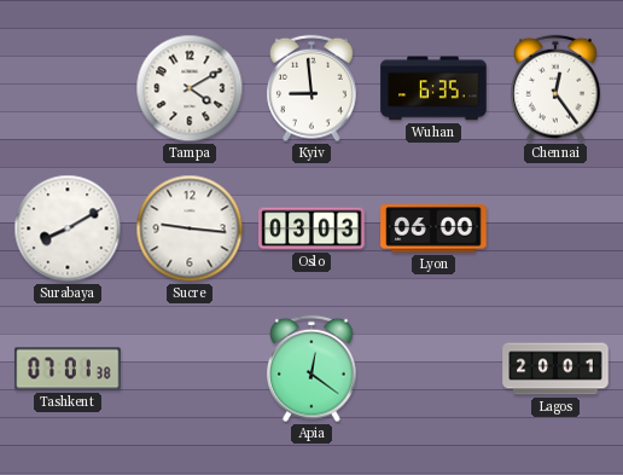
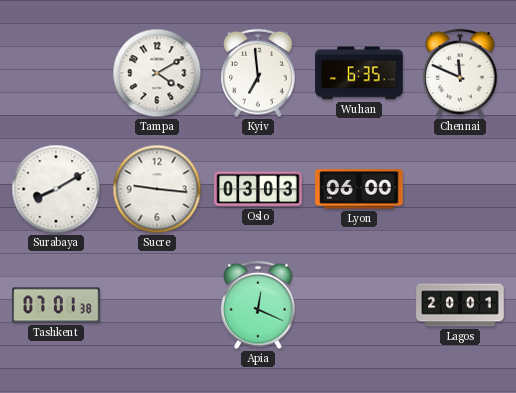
Kyiv: 8:59 -> 6:59 (258, 73)
Chennai: 12:24 -> 11:49 (460, 73)
Apia: 12:21 -> 12:19 (258, 305)
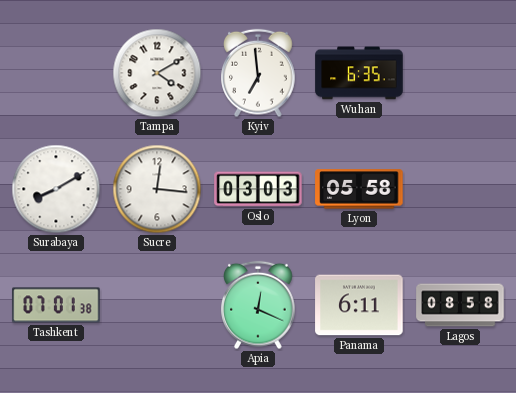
Chennai: 11:49 -> none (460, 73)
Sucre: 9:16 -> 12:16 (157, 189)
Lyon: 06:00 -> 05:58 (359, 189)
Panama: none -> 6:11 (359, 305)
Lagos: 20:01 -> 08:58 (460, 305)
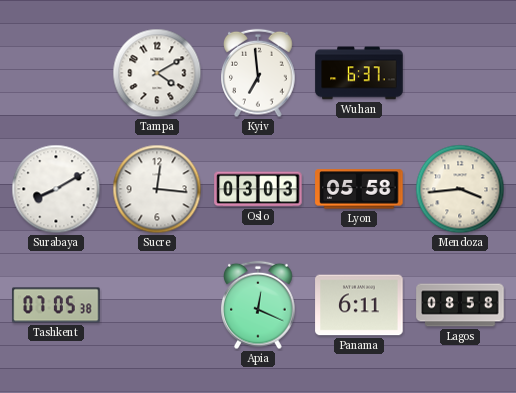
Wuhan: 6:35 -> 6:37 (359, 73)
Mendoza: none -> 3:44 (460, 189)
Tashkent: 07:01 -> 07:05 (56, 305)
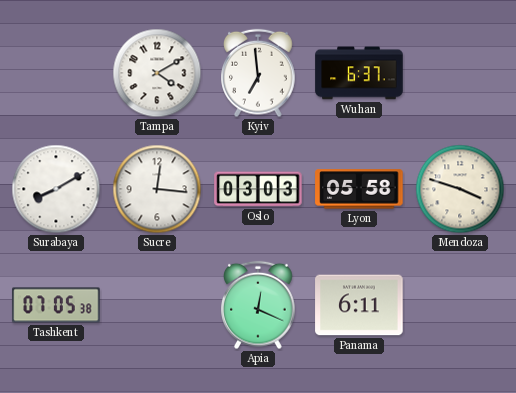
Mendoza: 3:44 -> 3:48 (460, 189)
Lagos: 08:58 -> none (460, 305)
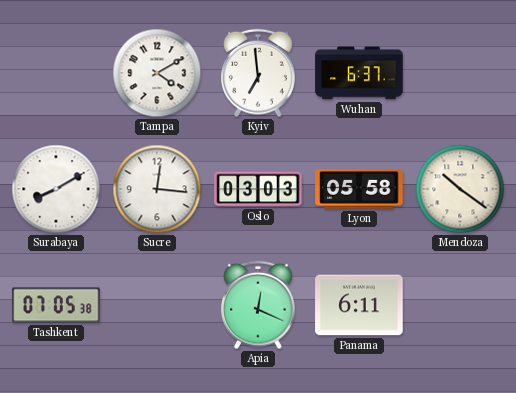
Mendoza: 3:48 -> 10:21 (460, 189)
